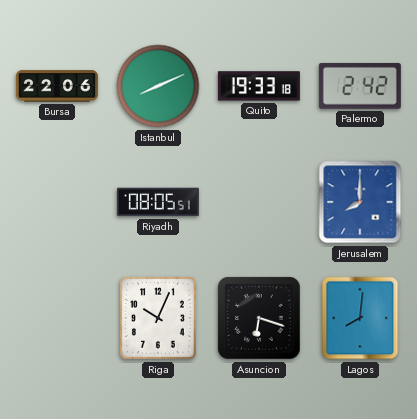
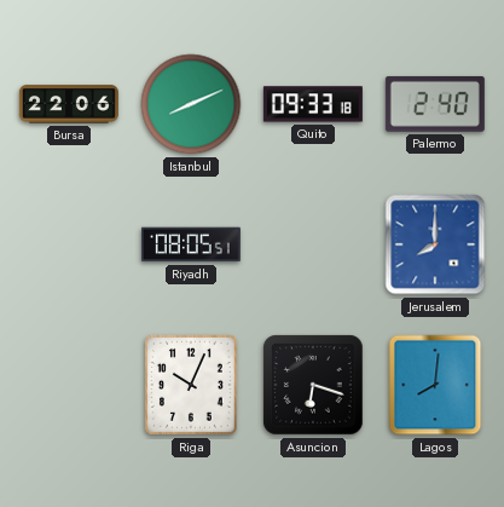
Quito: 19:33 -> 09:33 (313, 104)
Palermo: 2:42 -> 2:40 (435, 104)
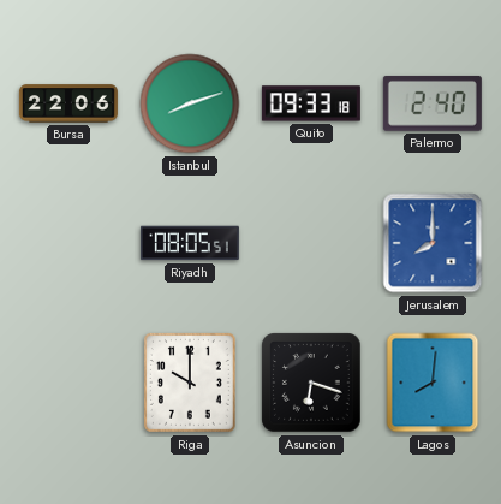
Istanbul: 8:11 -> 8:12 (190, 103)
Riga: 10:04 -> 10:00 (190, 383)
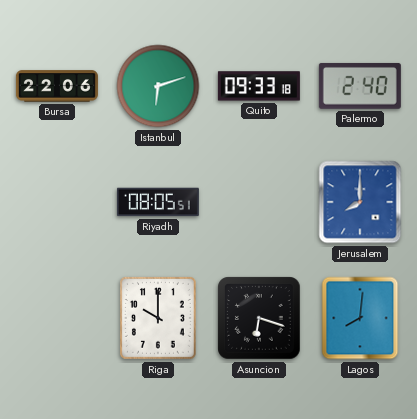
Istanbul: 8:12 -> 6:12 (158, 86)
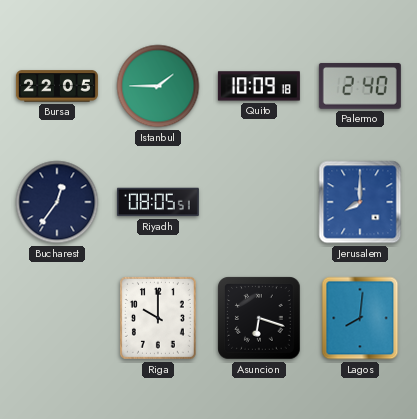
Bursa: 22:06 -> 22:05 (57, 86)
Istanbul: 6:12 -> 1:45 (158, 86)
Quito: 09:33 -> 10:09 (259, 86)
Bucharest: none -> 12:36 (57, 202)
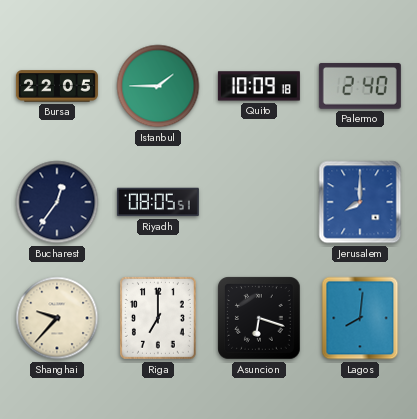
Shanghai: none -> 9:37 (57, 318)
Riga: 10:00 -> 7:00 (158, 318)
